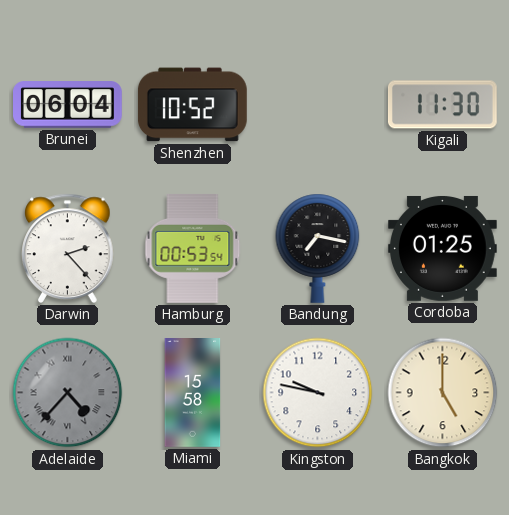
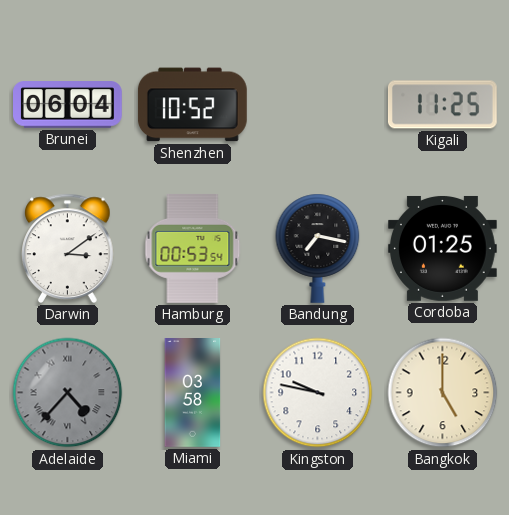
Kigali: 11:30 -> 11:25 (442, 105)
Darwin: 2:23 -> 3:09 (68, 248)
Miami: 15:58 -> 03:58 (193, 393)
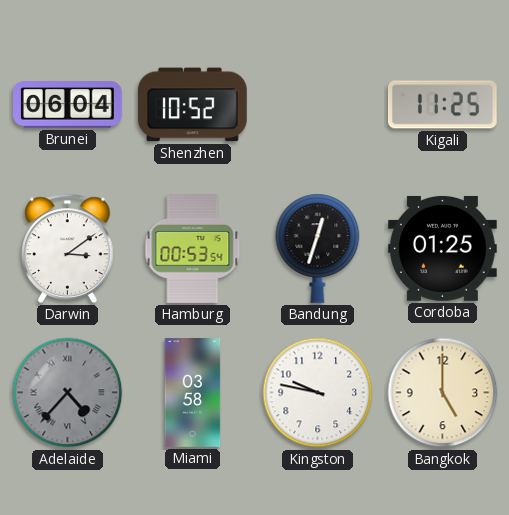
Bandung: 7:17 -> 12:33 (318, 248)
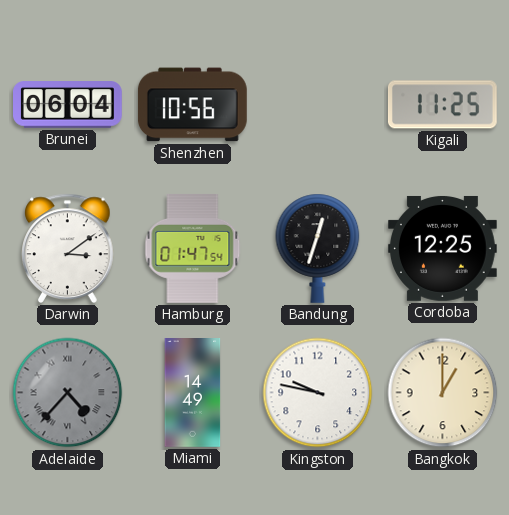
Shenzhen: 10:52 -> 10:56 (192, 105)
Hamburg: 00:53 -> 01:47 (193, 249)
Cordoba: 01:25 -> 12:25 (442, 248)
Miami: 03:58 -> 14:49 (193, 393)
Bangkok: 5:00 -> 1:00 (443, 393)
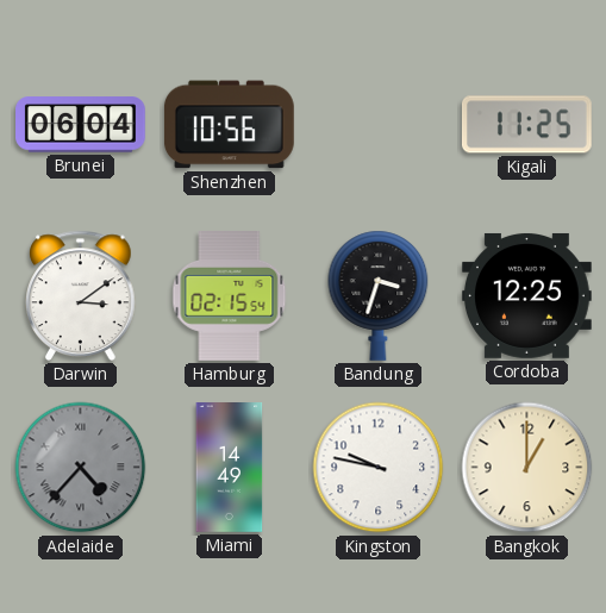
Hamburg: 01:47 -> 02:15 (230, 296)
Bandung: 12:33 -> 3:33 (379, 295)
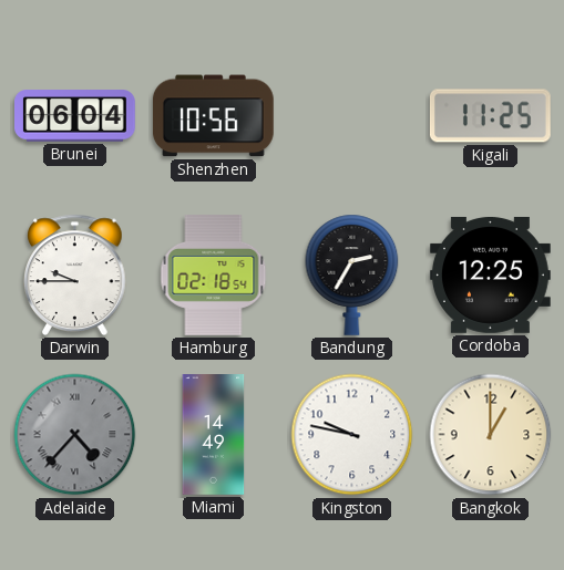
Darwin: 3:09 -> 9:45 (75, 274)
Hamburg: 02:15 -> 02:18 (214, 276)
Bandung: 3:33 -> 2:35 (352, 274)
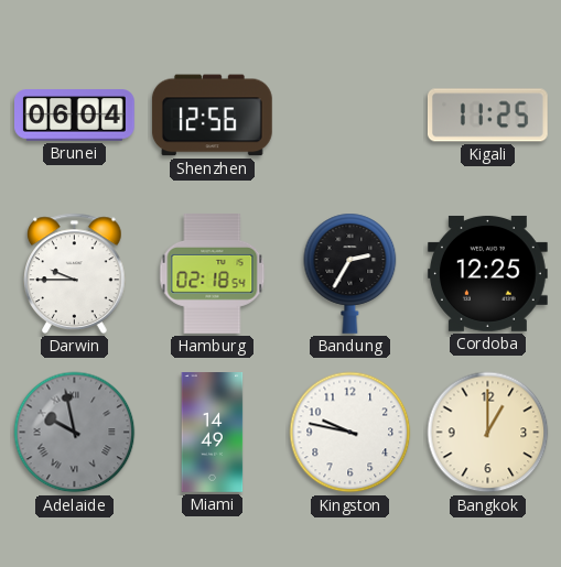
Shenzhen: 10:56 -> 12:56 (212, 116)
Adelaide: 4:37 -> 9:58 (75, 433)
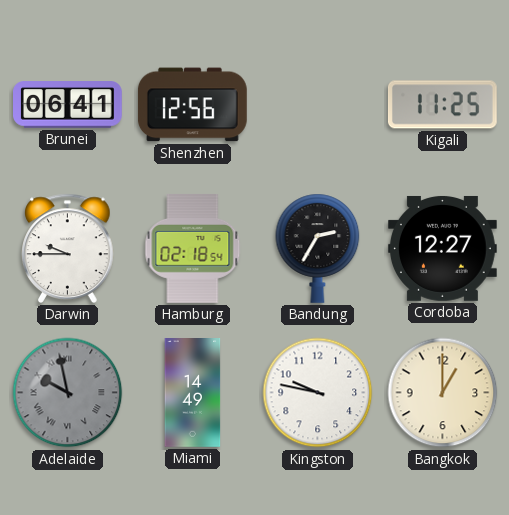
Brunei: 06:04 -> 06:41 (68, 105)
Cordoba: 12:25 -> 12:27 (442, 248)
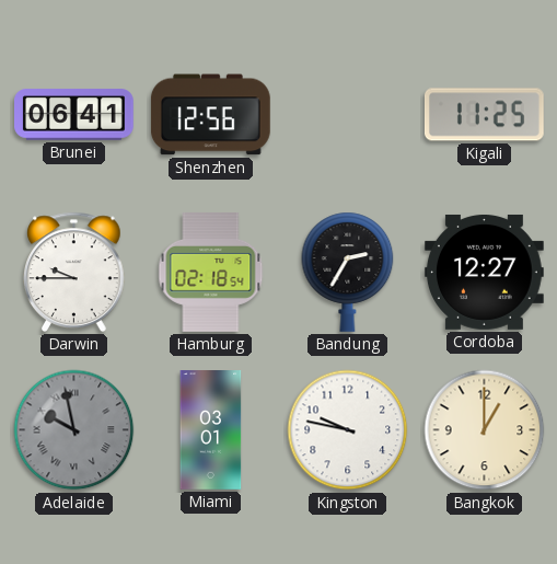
Miami: 14:49 -> 03:01 (211, 430)
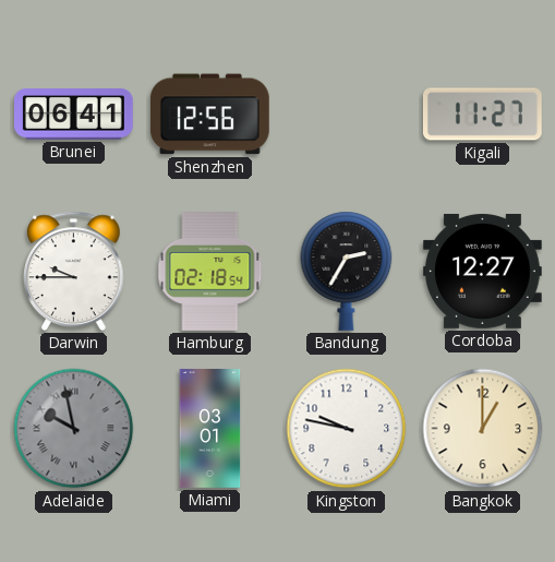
Kigali: 11:25 -> 11:27 (482, 115)
